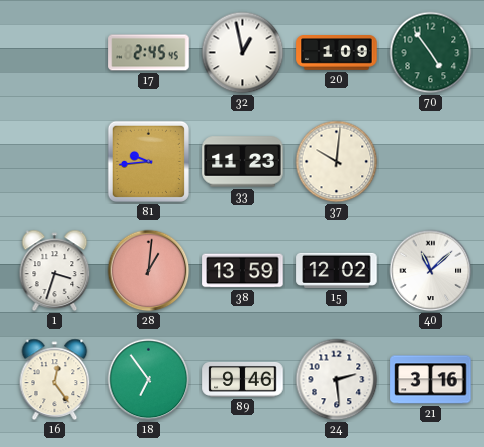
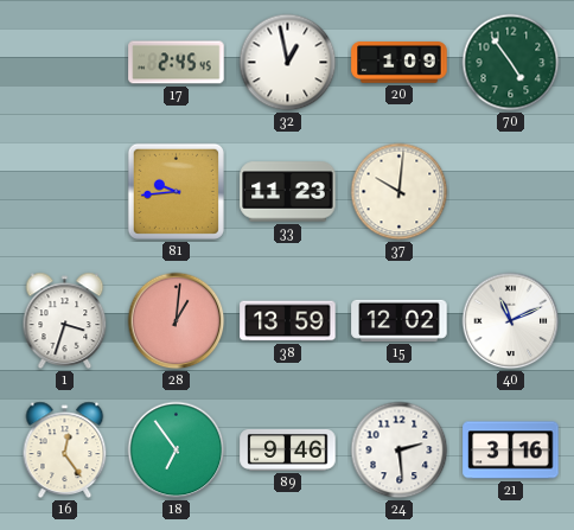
40: 11:08 -> 11:11 (511, 321)
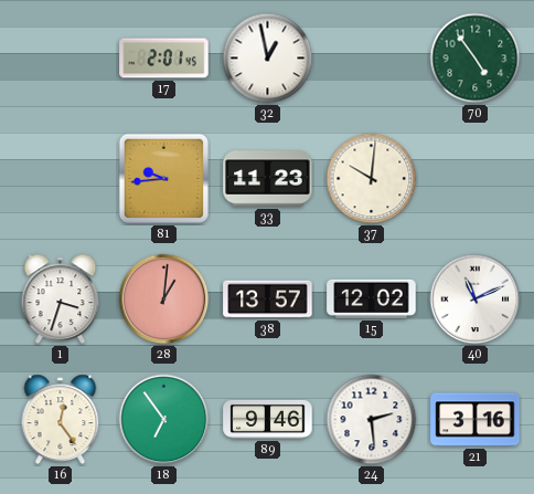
17: 2:45 -> 2:01 (164, 59)
20: 1:09 -> none (400, 63)
38: 13:59 -> 13:57 (268, 299)
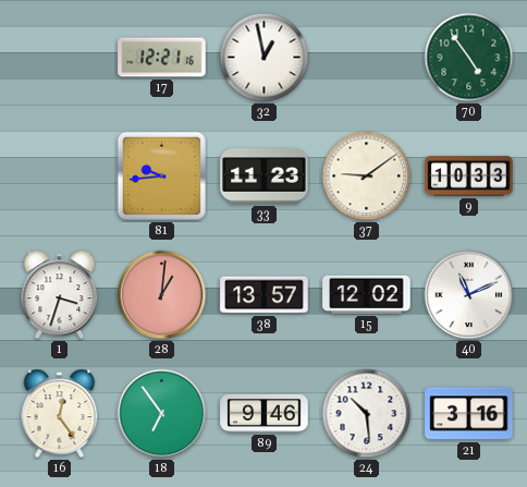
17: 2:01 -> 12:21 (162, 58)
37: 10:01 -> 9:09 (367, 176)
9: none -> 10:33 (469, 176)
24: 2:29 -> 10:29 (367, 414)
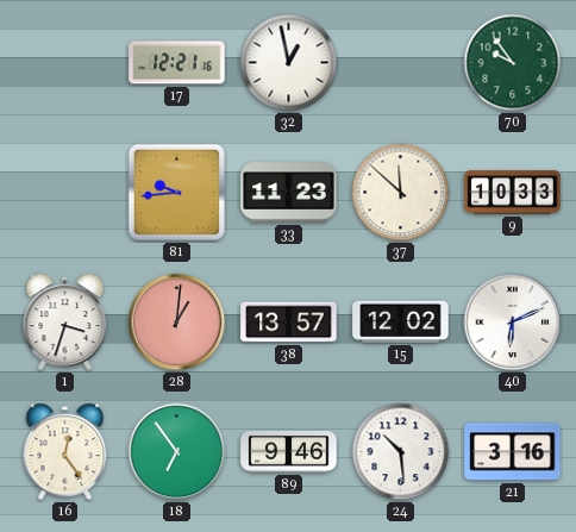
70: 4:54 -> 9:54 (513, 63)
37: 9:09 -> 11:52 (401, 193)
40: 11:11 -> 6:11 (513, 323)
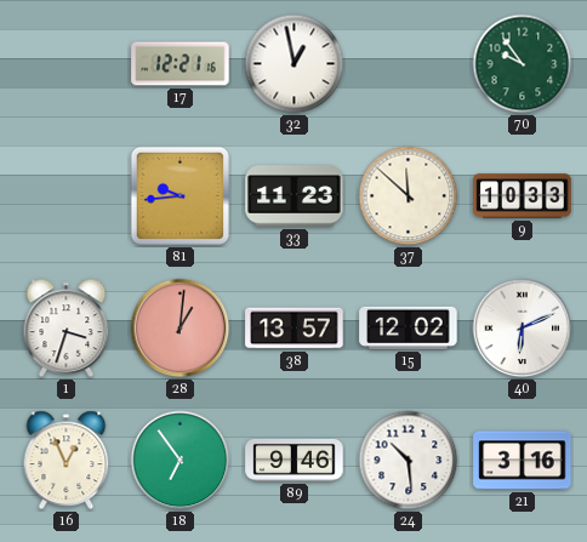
16: 12:24 -> 12:56 (67, 461)
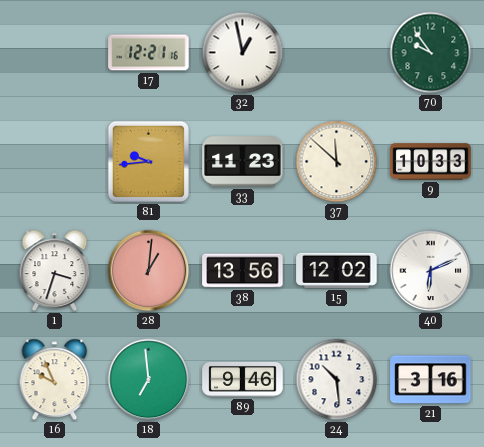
38: 13:57 -> 13:56 (243, 271)
16: 12:56 -> 9:56 (55, 380)
18: 6:54 -> 6:59 (149, 380)
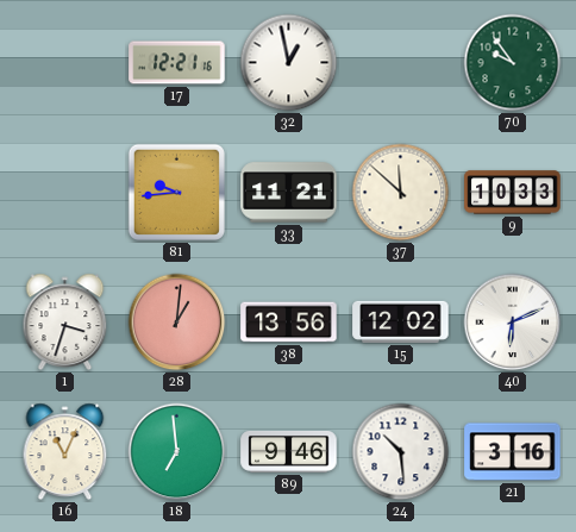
33: 11:23 -> 11:21 (289, 193)
16: 9:56 -> 11:04 (65, 452)
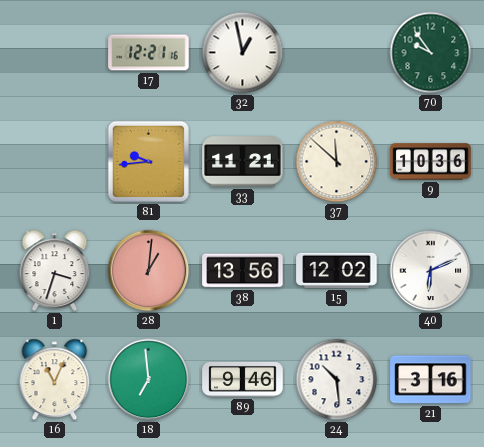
9: 10:33 -> 10:36 (431, 162)
